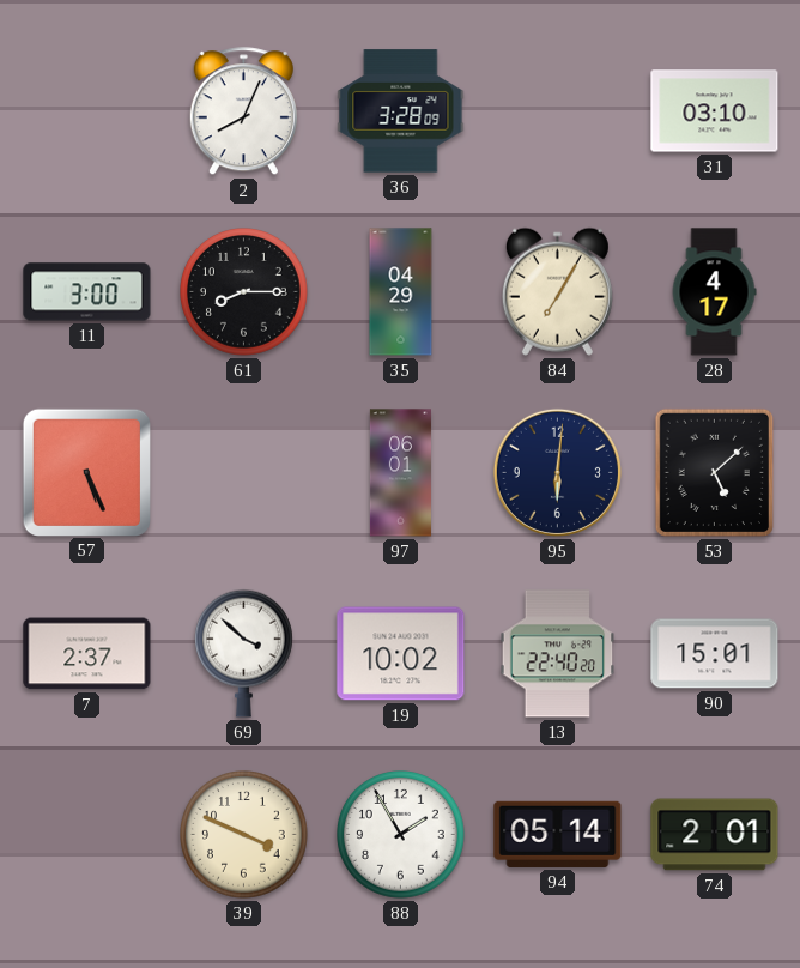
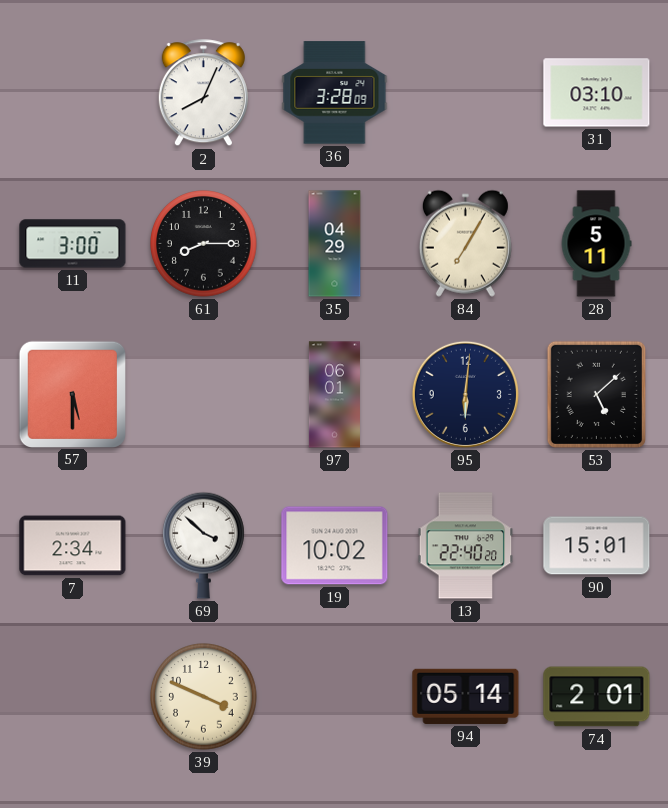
28: 4:17 -> 5:11 (596, 244)
57: 5:26 -> 5:30 (72, 394)
7: 2:37 -> 2:34 (73, 546)
88: 1:55 -> none (401, 835)
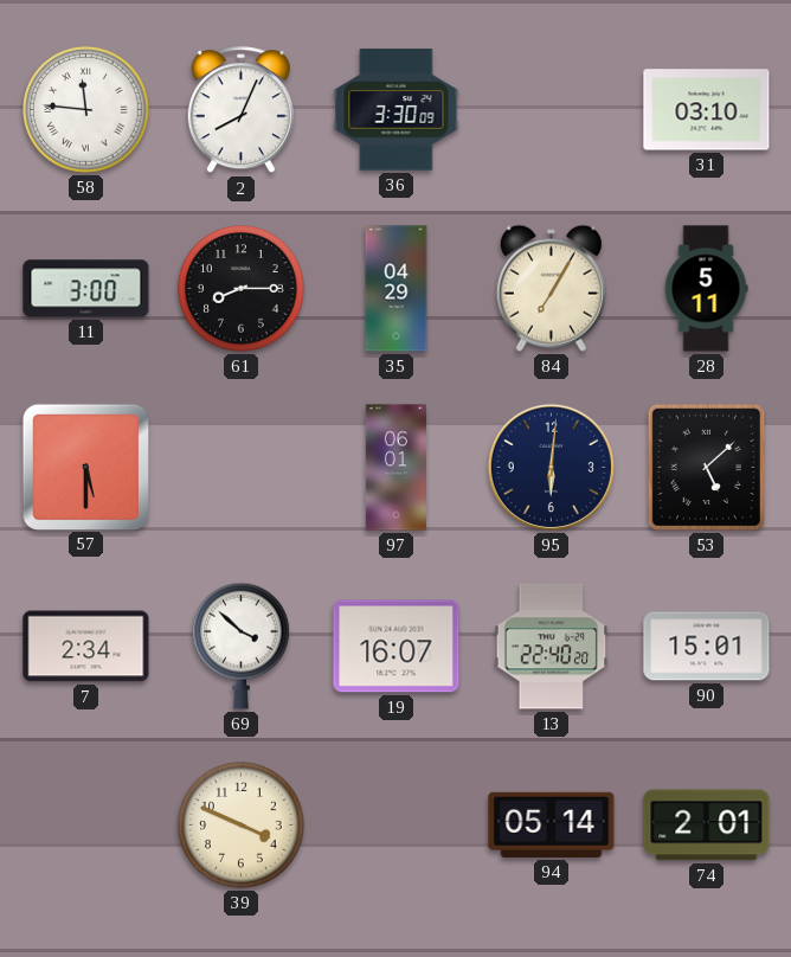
58: none -> 11:46 (86, 110)
36: 3:28 -> 3:30 (397, 110)
19: 10:02 -> 16:07 (397, 647)
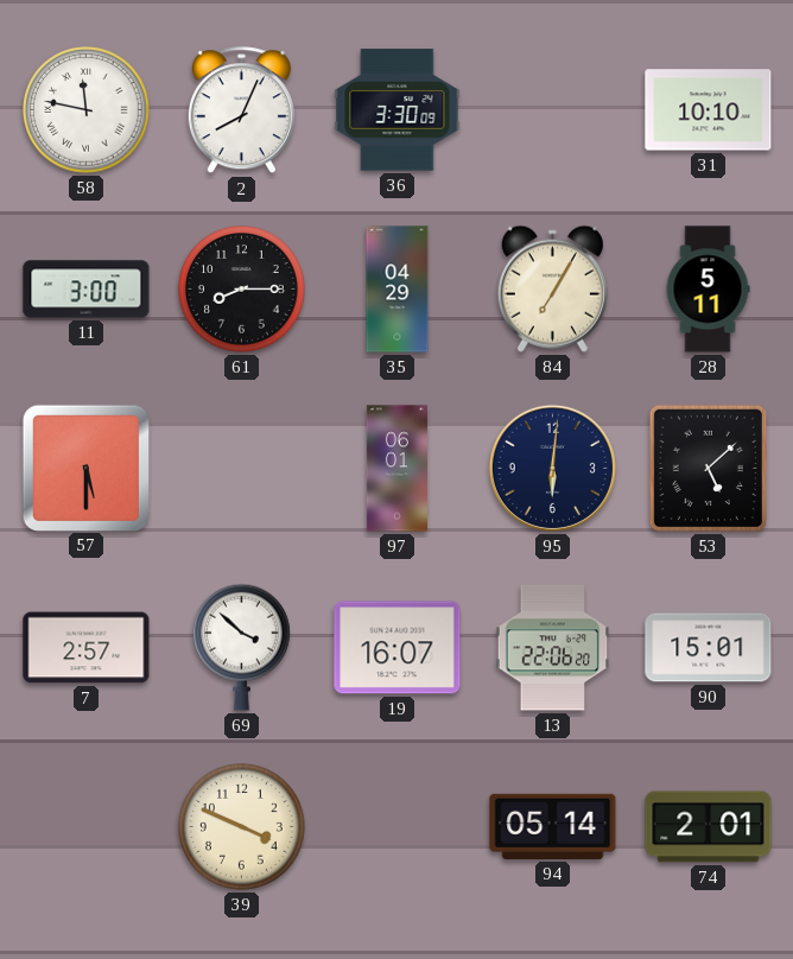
58: 11:46 -> 11:47 (87, 110)
31: 03:10 -> 10:10 (709, 110)
7: 2:34 -> 2:57 (87, 648)
13: 22:40 -> 22:06 (553, 648)
